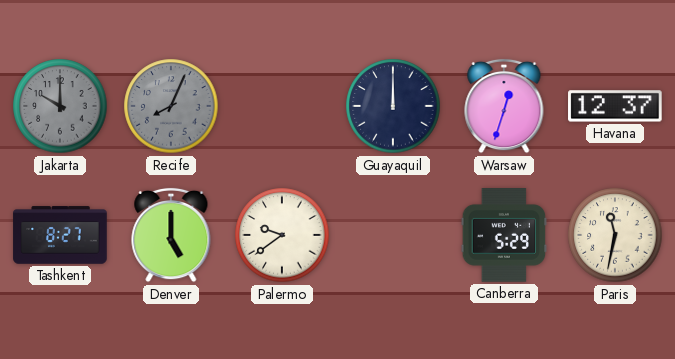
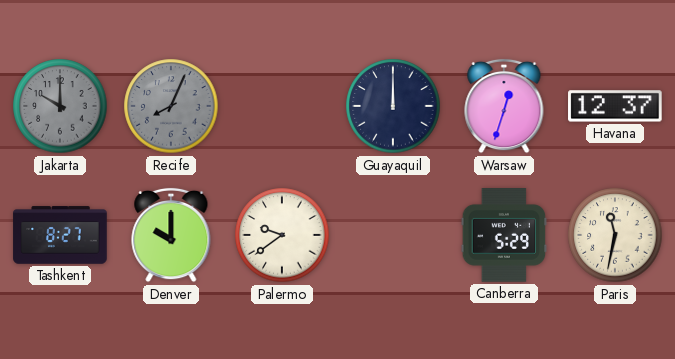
Denver: 5:00 -> 10:00 (171, 235)
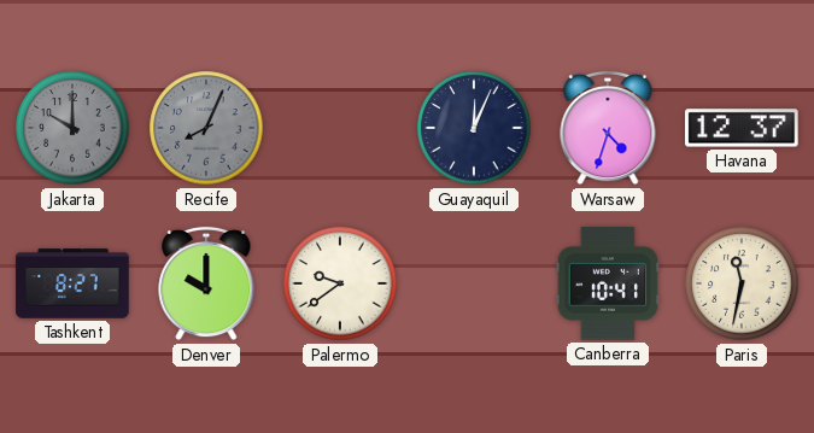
Guayaquil: 12:00 -> 12:04 (474, 128)
Warsaw: 12:33 -> 4:33 (608, 128)
Canberra: 5:29 -> 10:41 (608, 283)
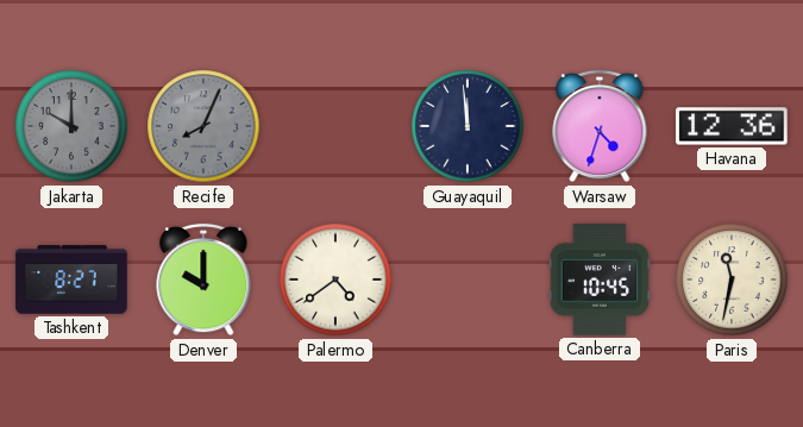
Guayaquil: 12:04 -> 11:59 (468, 126)
Havana: 12:37 -> 12:36 (732, 126)
Palermo: 9:39 -> 4:39 (335, 280)
Canberra: 10:41 -> 10:45 (600, 280)
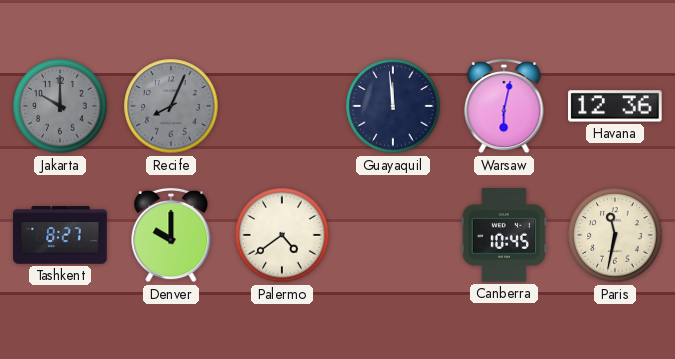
Warsaw: 4:33 -> 6:02 (504, 106)
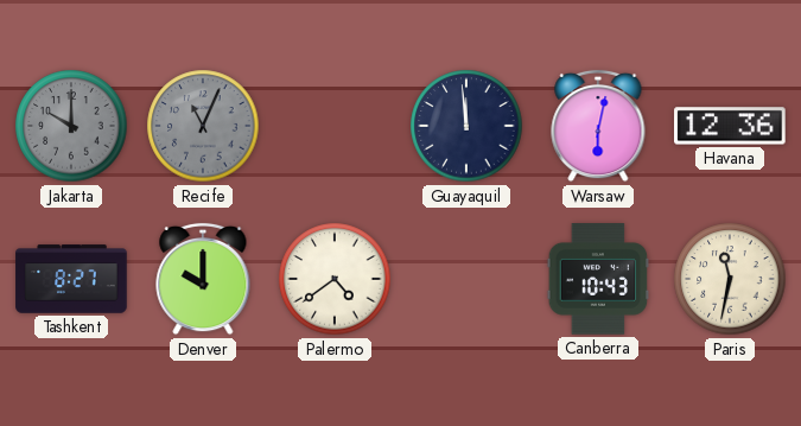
Recife: 8:04 -> 11:04 (203, 126)
Canberra: 10:45 -> 10:43 (598, 279)
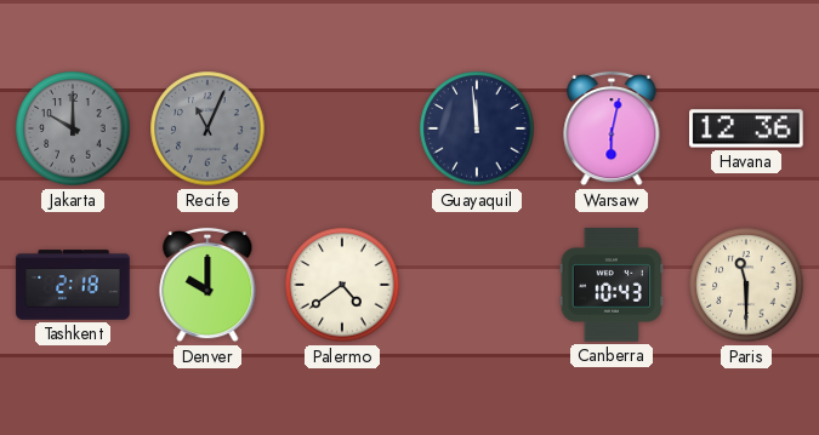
Tashkent: 8:27 -> 2:18 (73, 285)
Paris: 11:32 -> 11:30 (746, 285)
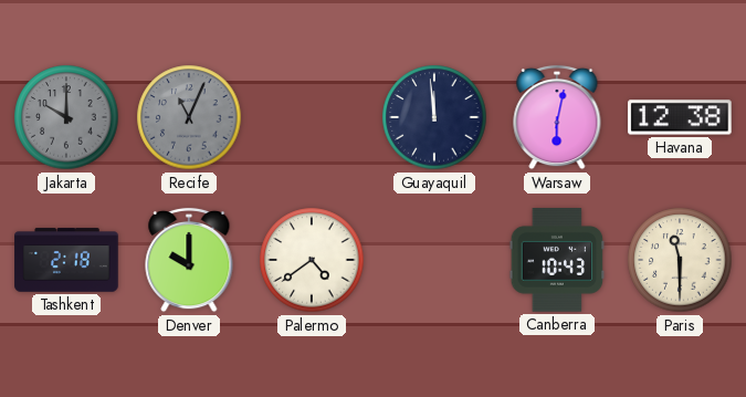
Havana: 12:36 -> 12:38 (680, 117)
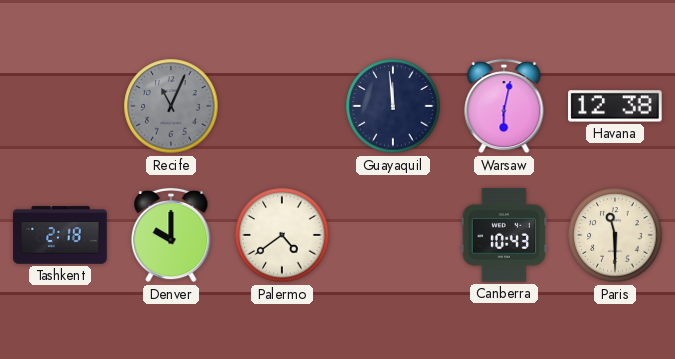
Jakarta: 10:00 -> none (66, 117)
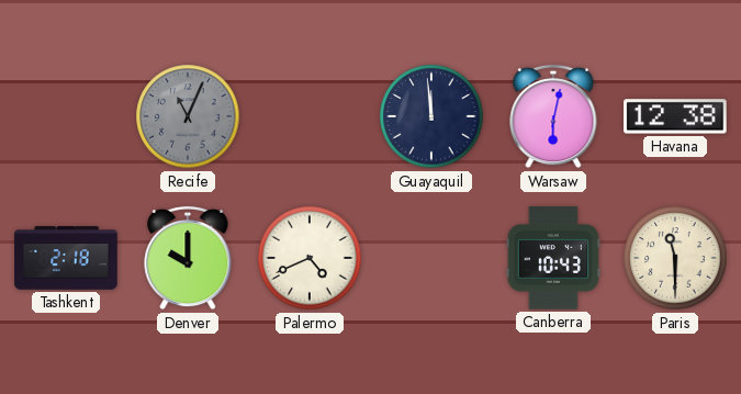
Palermo: 4:39 -> 4:41 (310, 258)
